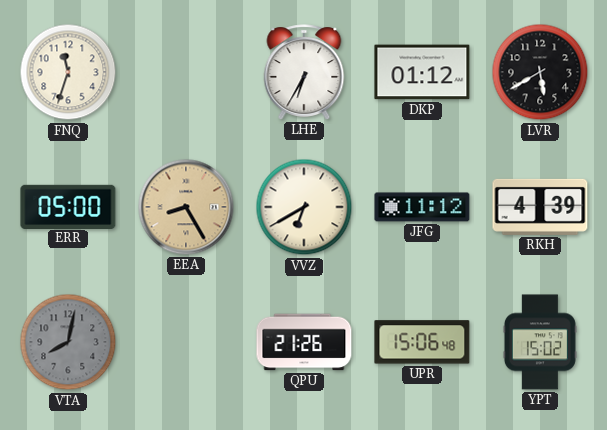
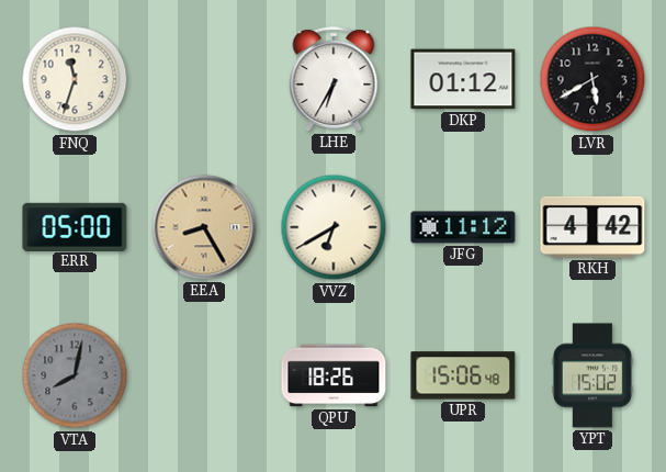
RKH: 4:39 -> 4:42 (592, 227)
QPU: 21:26 -> 18:26 (334, 375)
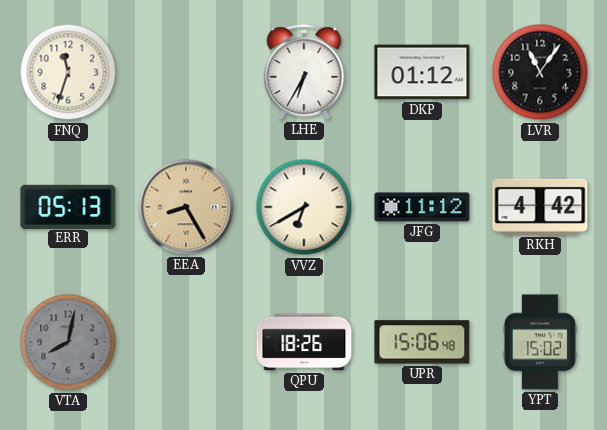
LVR: 5:40 -> 11:06 (540, 72)
ERR: 05:00 -> 05:13 (68, 206)
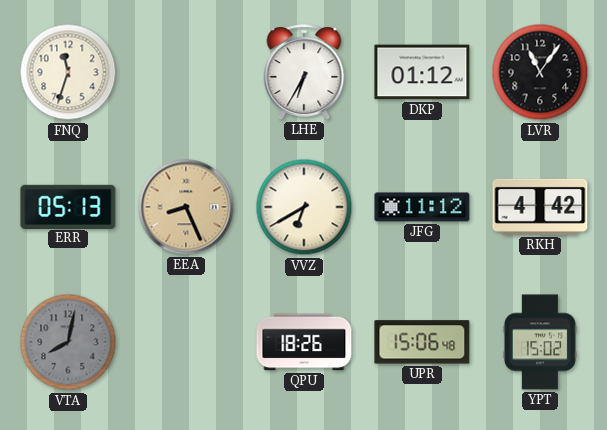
EEA: 8:25 -> 8:26 (186, 207)
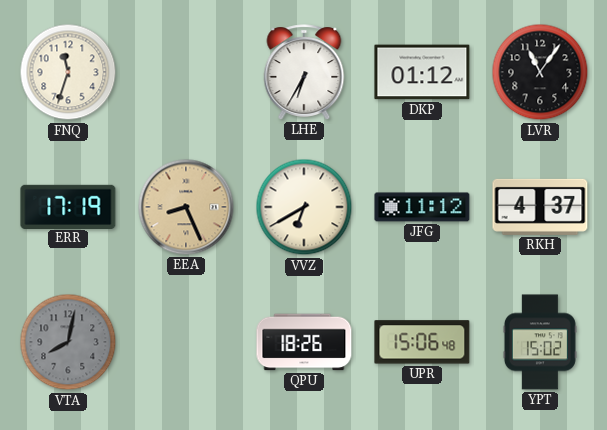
ERR: 05:13 -> 17:19 (68, 206)
RKH: 4:42 -> 4:37 (540, 207)
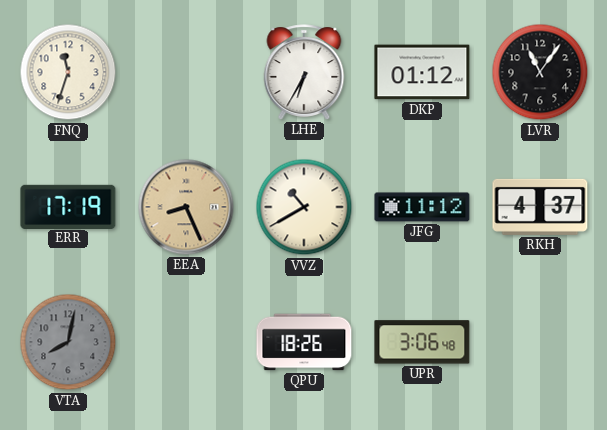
VVZ: 6:40 -> 10:40 (304, 207)
UPR: 15:06 -> 3:06 (422, 342)
YPT: 15:02 -> none (540, 342)
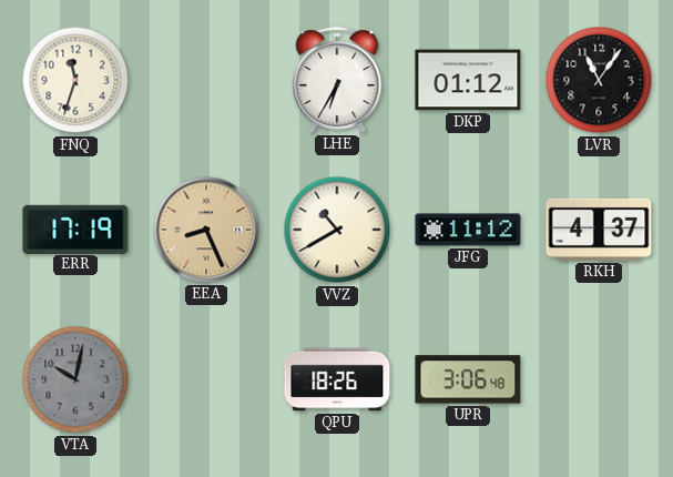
VTA: 8:02 -> 10:02 (75, 379)
